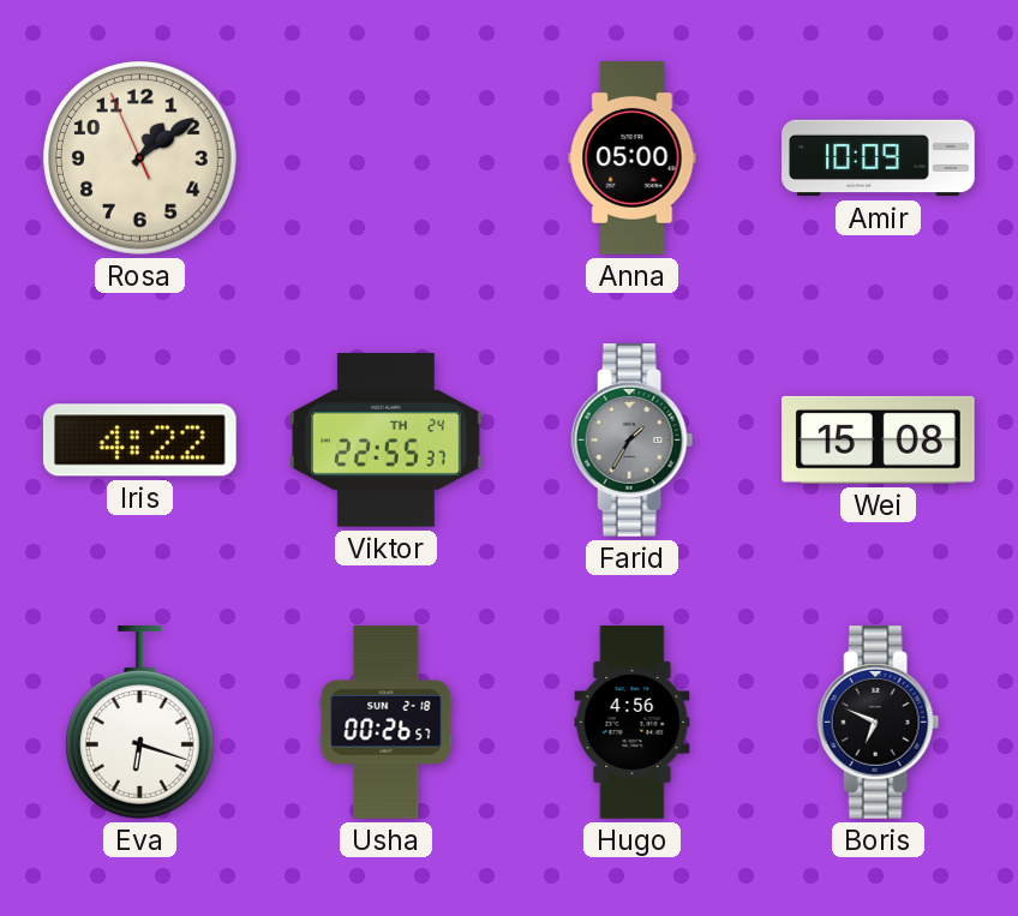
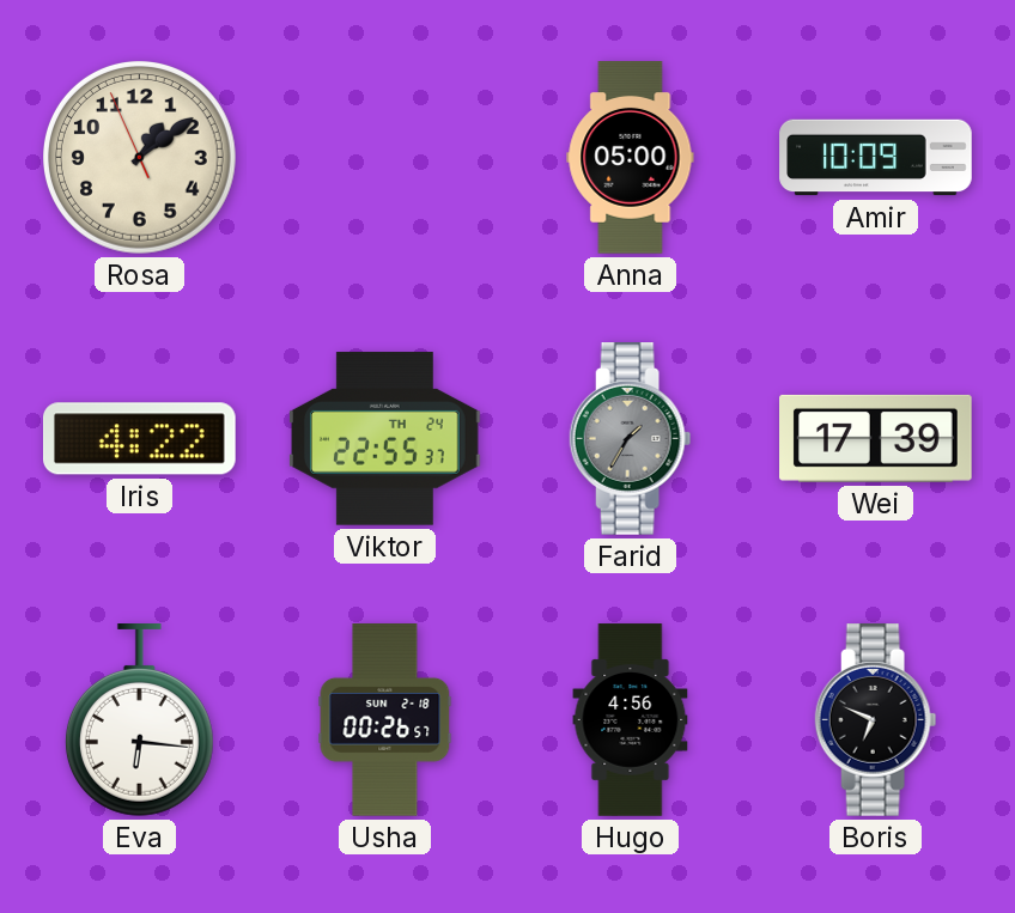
Wei: 15:08 -> 17:39 (876, 438)
Eva: 6:18 -> 6:16 (139, 720)
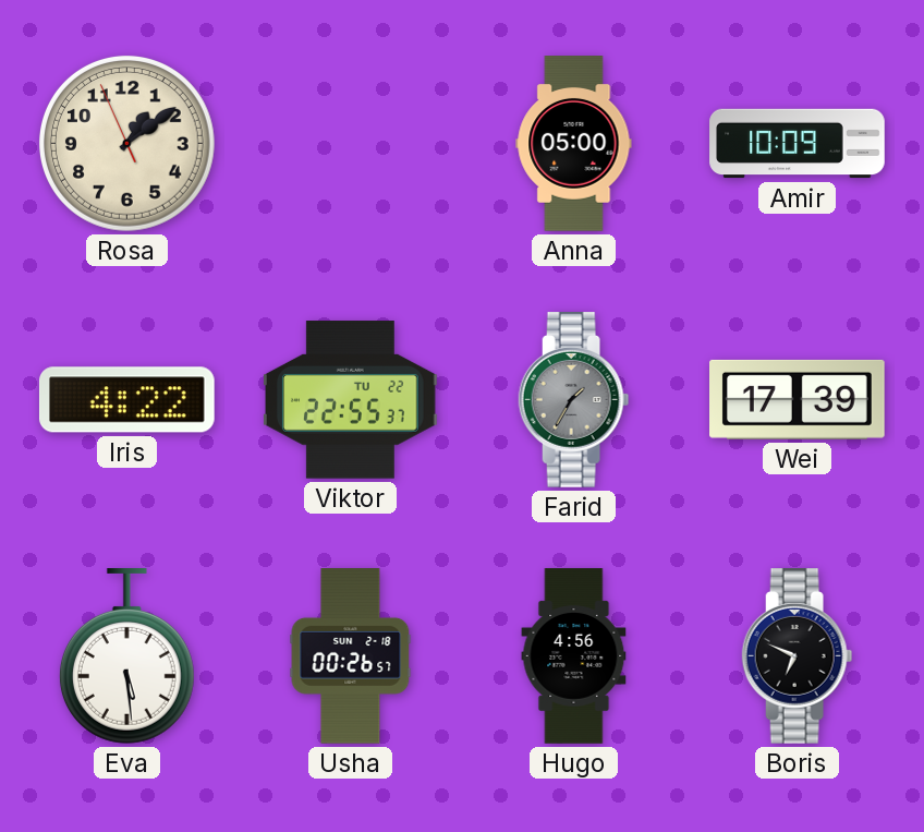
Viktor date: TH 24 -> TU 22 (351, 400)
Eva: 6:16 -> 5:29 (126, 656)
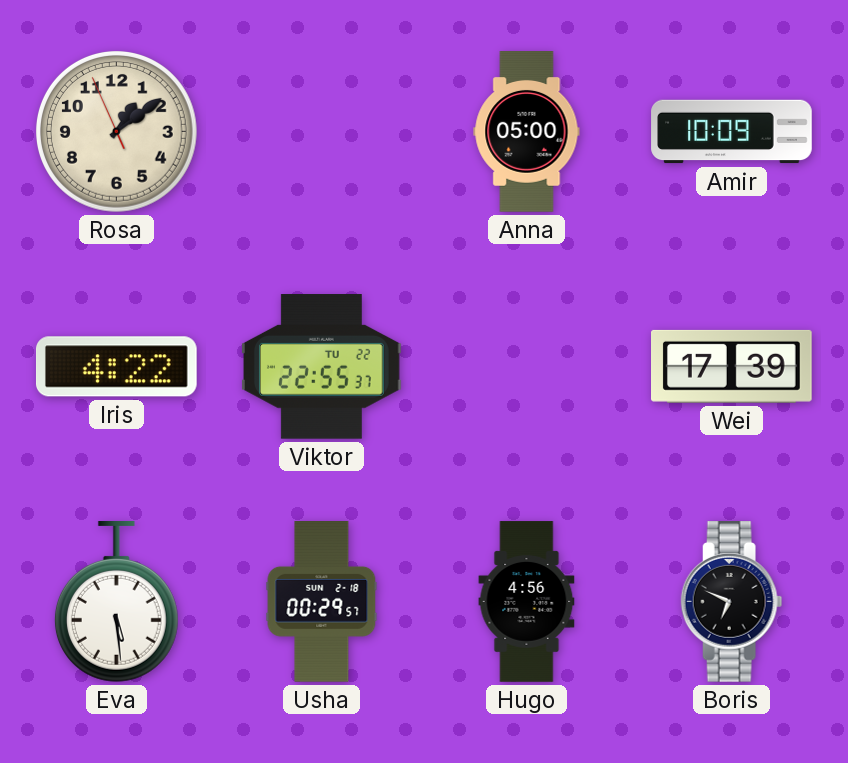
Farid: 1:35 -> none (574, 400)
Usha: 00:26 -> 00:29 (322, 602)
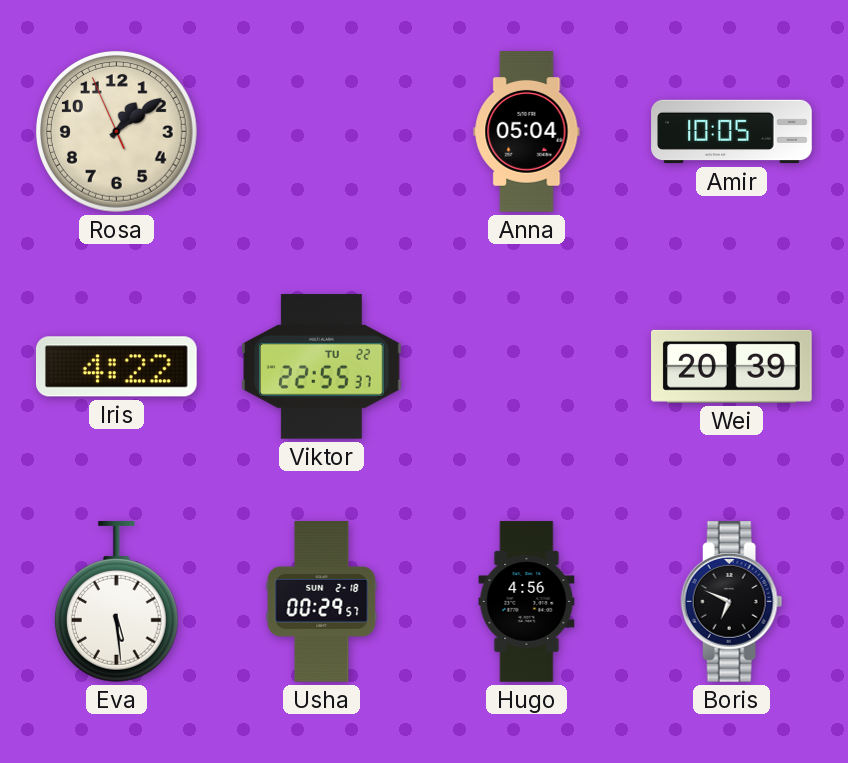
Anna: 05:00 -> 05:04 (527, 132)
Amir: 10:09 -> 10:05 (732, 132)
Wei: 17:39 -> 20:39 (732, 366)
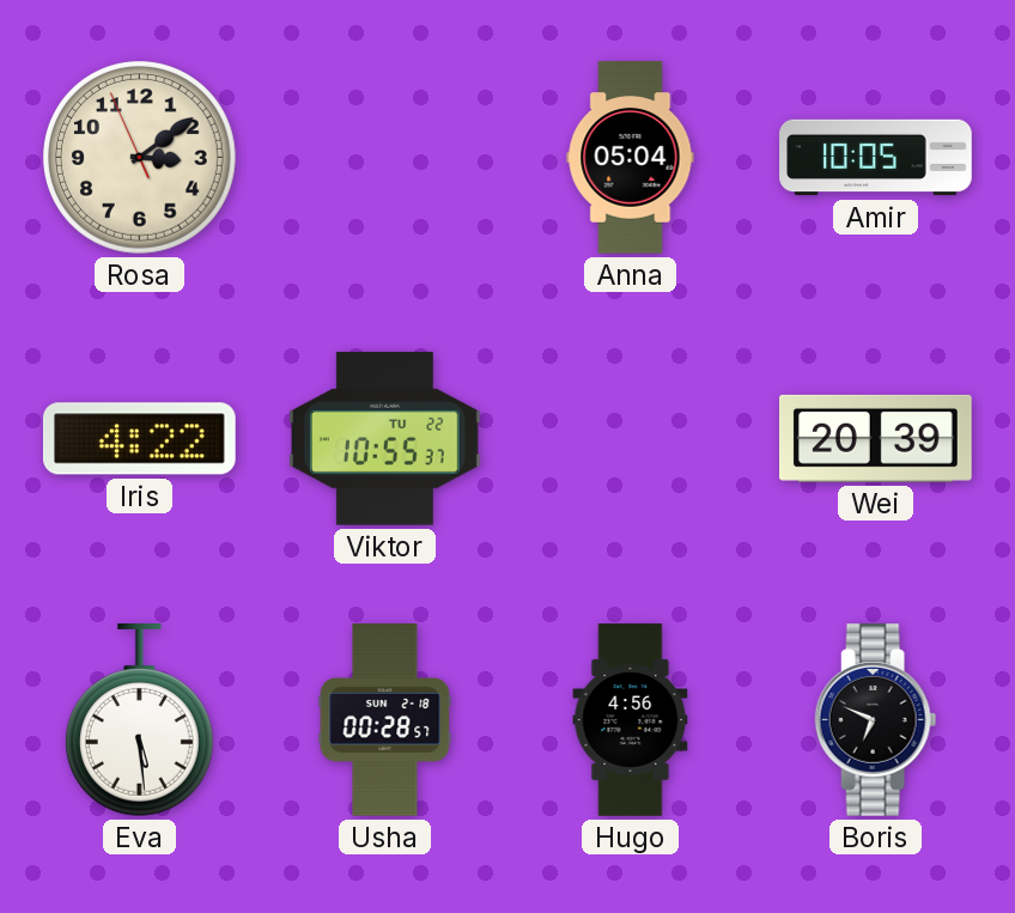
Rosa: 1:08 -> 3:08 (139, 157)
Viktor: 22:55 -> 10:55 (385, 439)
Usha: 00:29 -> 00:28 (385, 720)
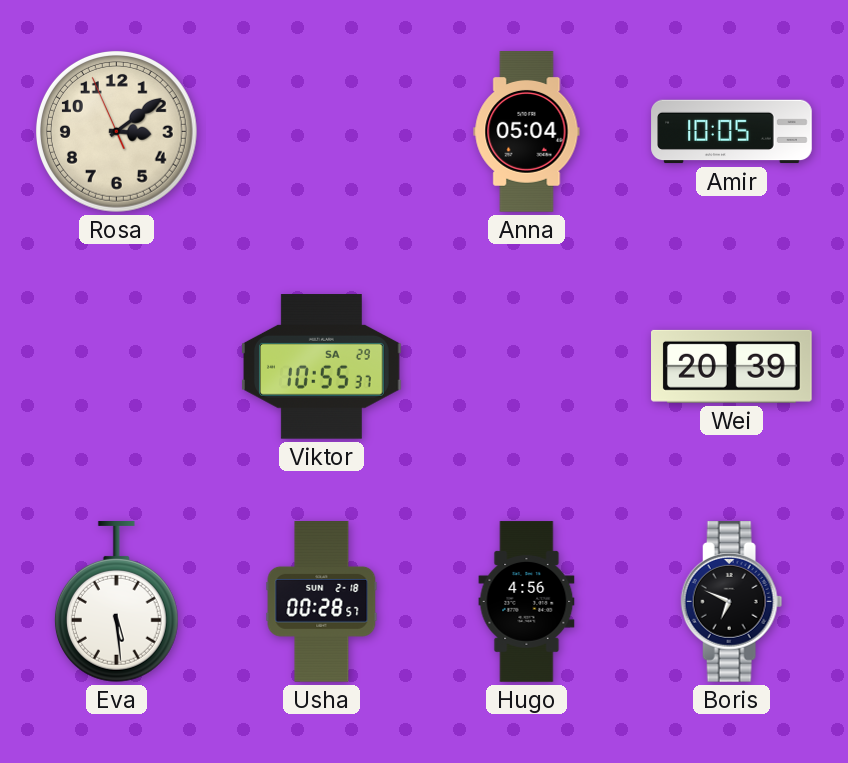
Iris: 4:22 -> none (139, 439)
Viktor date: TU 22 -> SA 29 (322, 367)
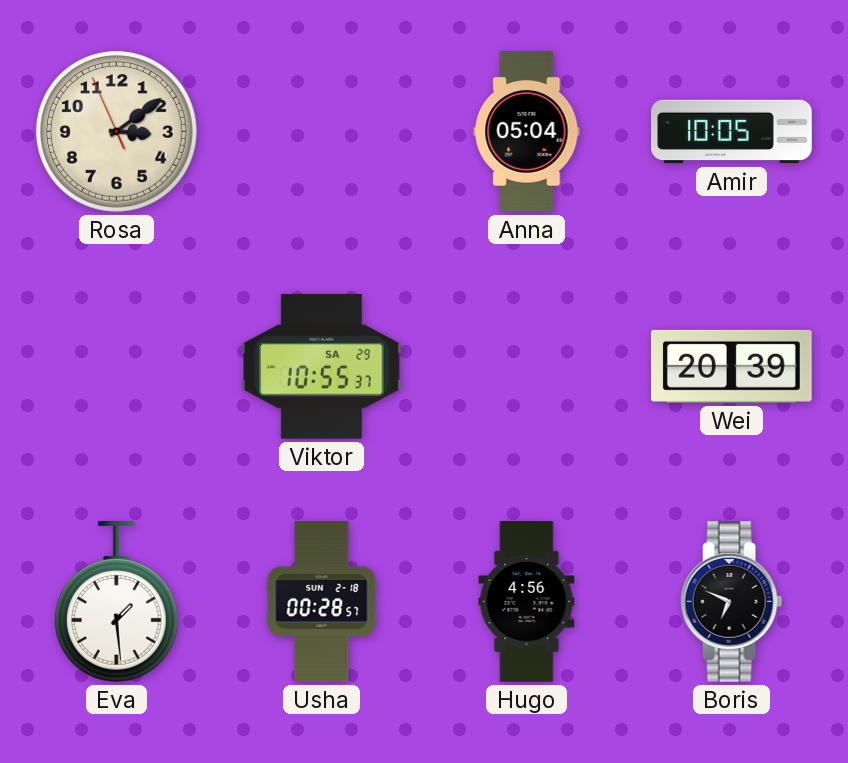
Eva: 5:29 -> 1:29 (116, 602)
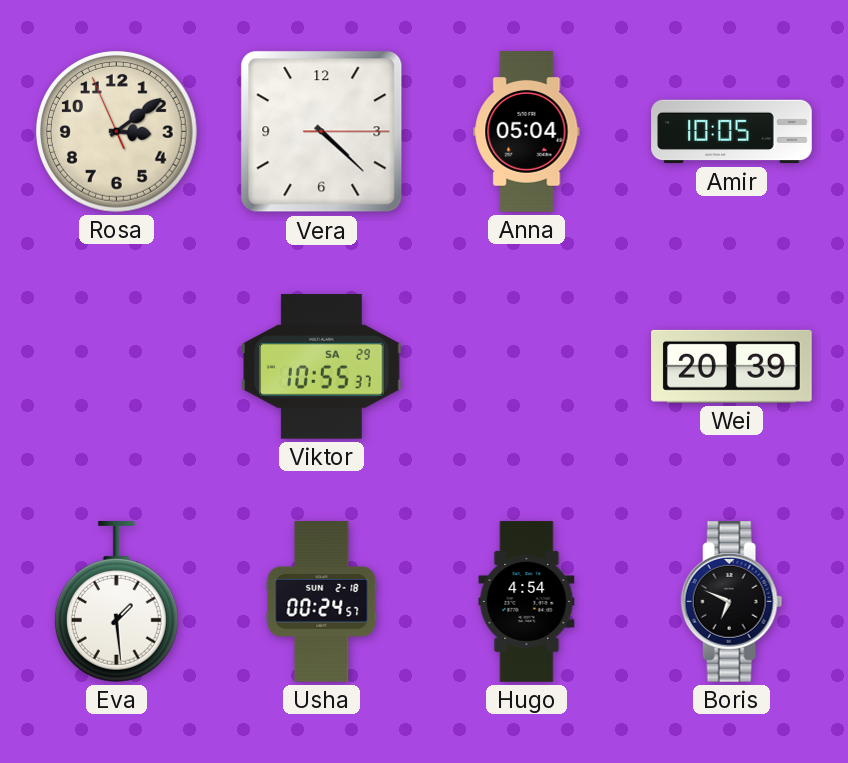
Vera: none -> 4:22 (322, 132)
Usha: 00:28 -> 00:24 (322, 602)
Hugo: 4:56 -> 4:54 (527, 602)
